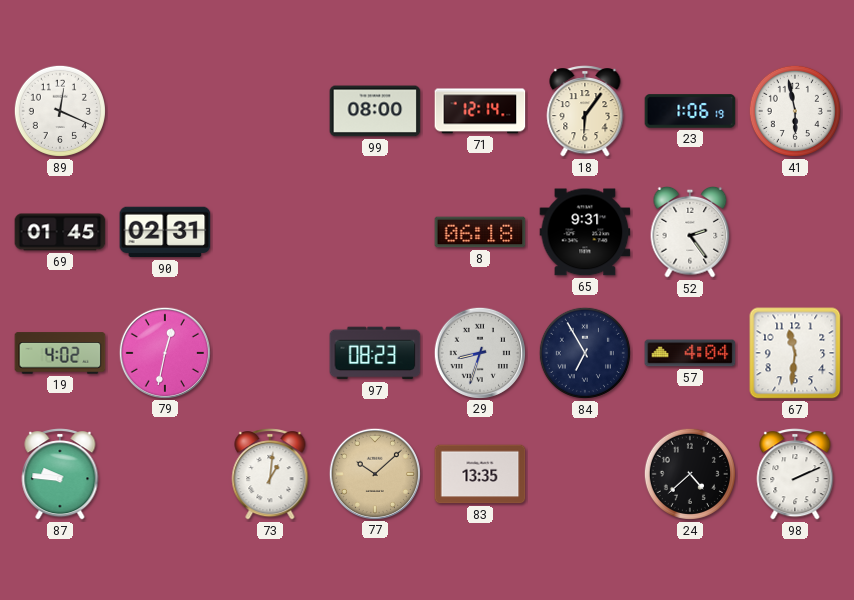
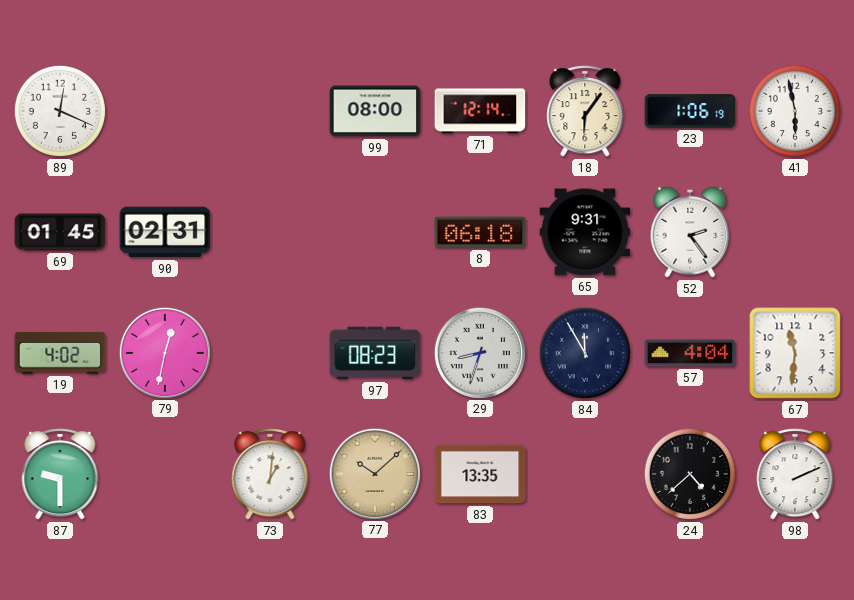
84: 6:55 -> 11:55 (585, 353)
87: 9:46 -> 9:30 (60, 474)
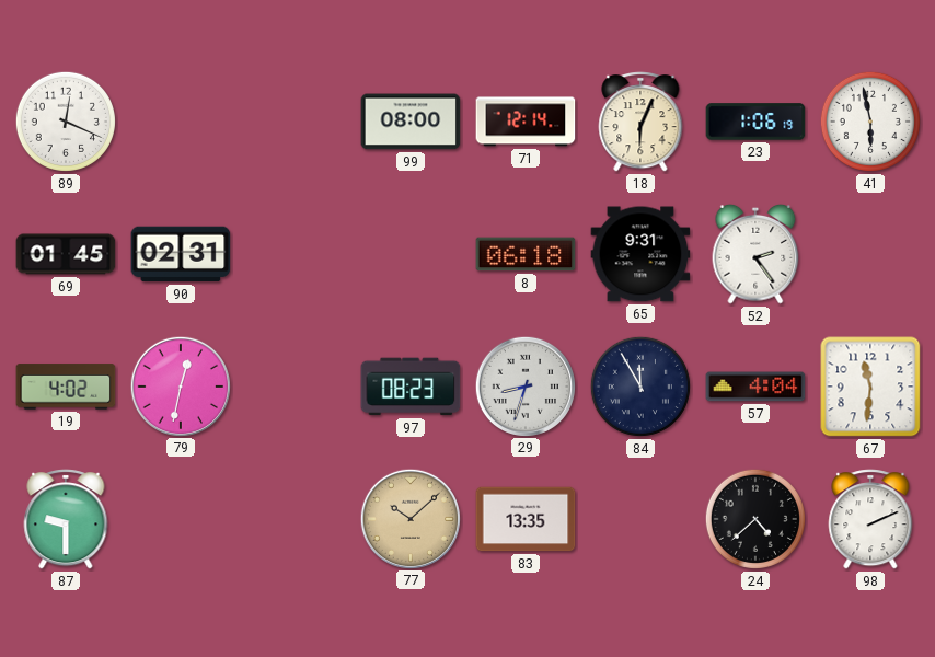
18: 6:06 -> 6:04 (640, 122)
73: 1:01 -> none (270, 474)
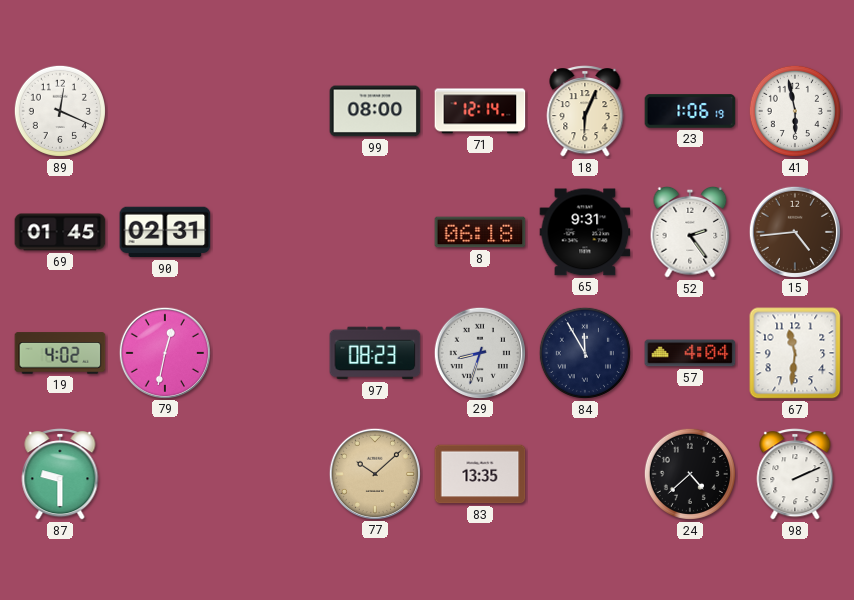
15: none -> 4:44 (794, 231)
